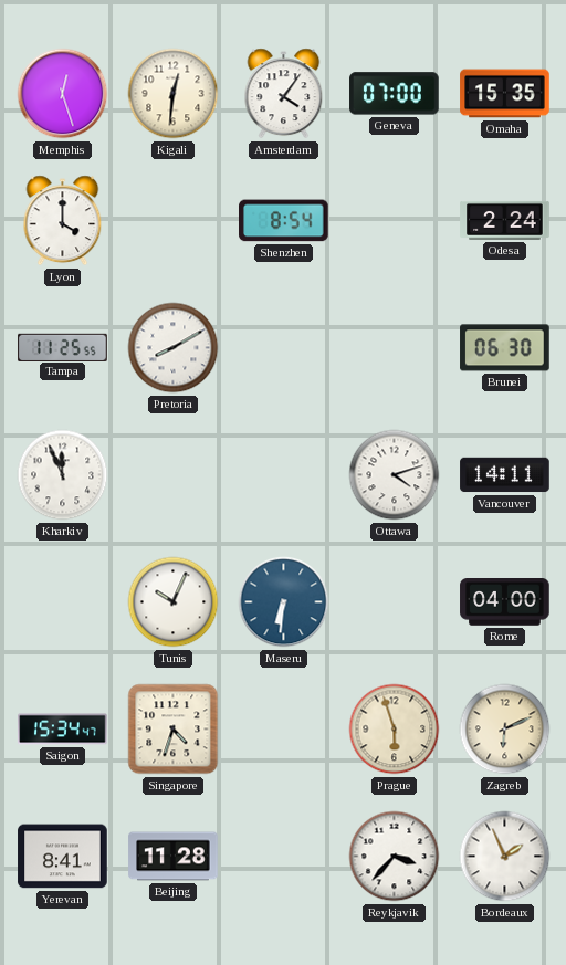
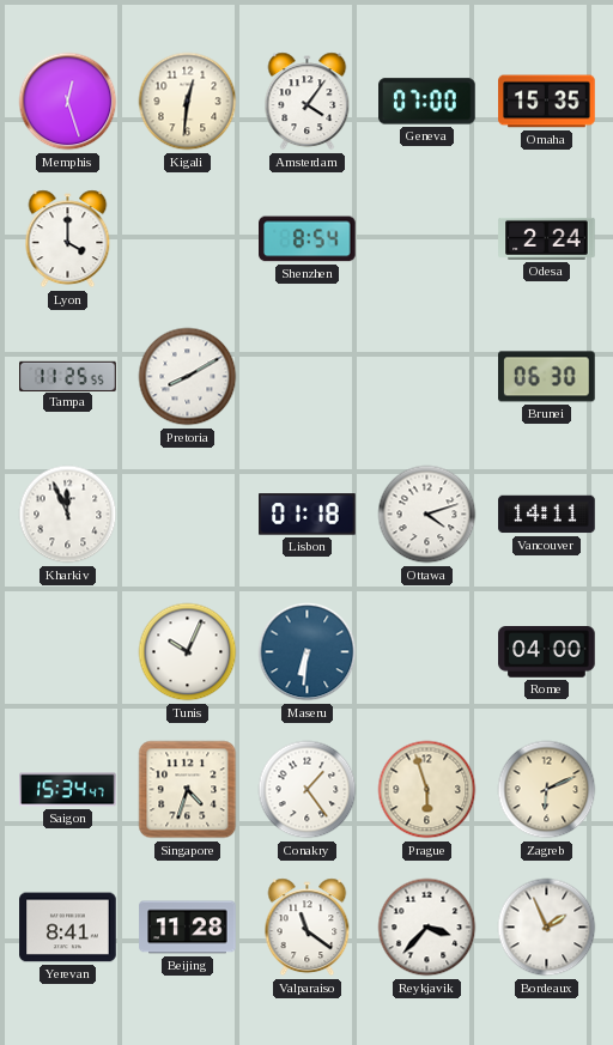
Lisbon: none -> 01:18 (308, 515)
Conakry: none -> 1:24 (308, 790)
Valparaiso: none -> 11:21 (308, 928)
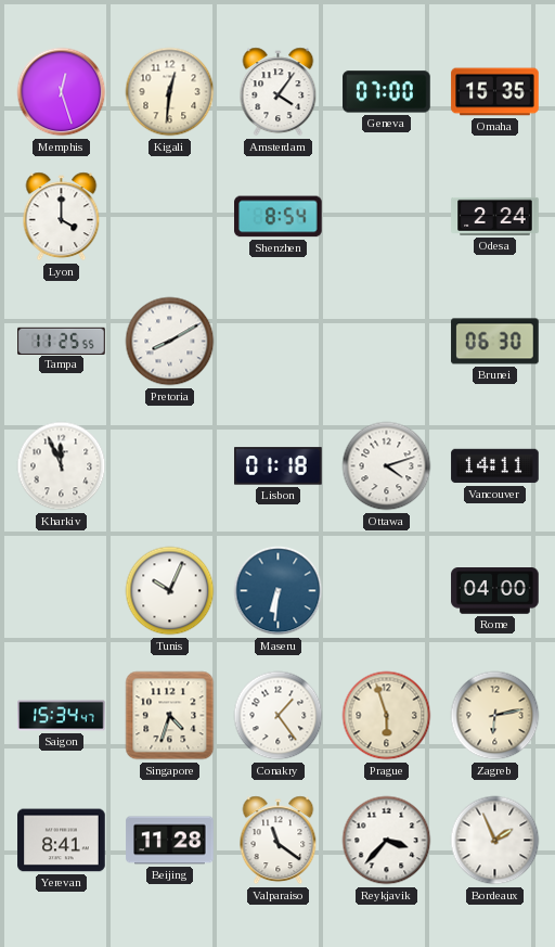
Zagreb: 6:11 -> 6:13 (495, 716)
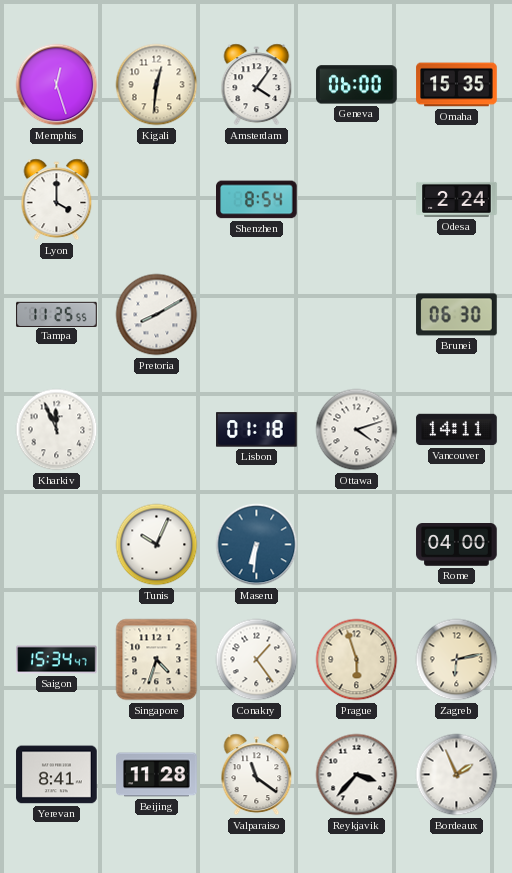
Geneva: 07:00 -> 06:00 (357, 85)
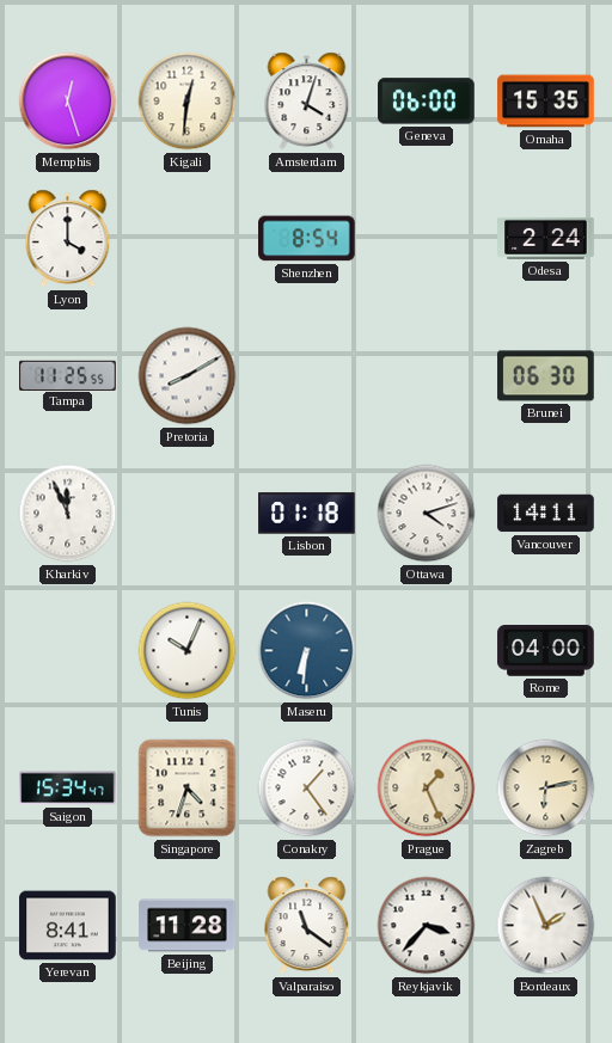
Amsterdam: 4:06 -> 4:03 (307, 102)
Prague: 5:57 -> 1:26 (427, 789)
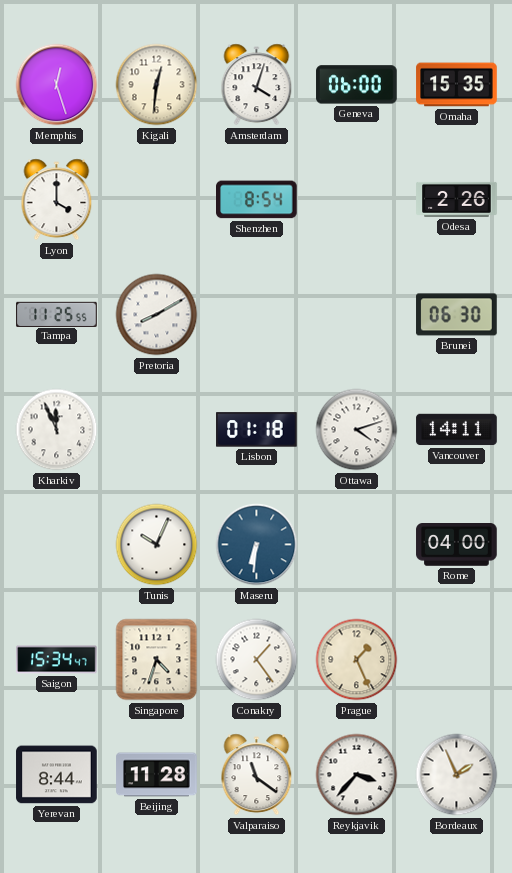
Odesa: 2:24 -> 2:26 (457, 199)
Zagreb: 6:13 -> none (546, 789)
Yerevan: 8:41 -> 8:44 (57, 775)
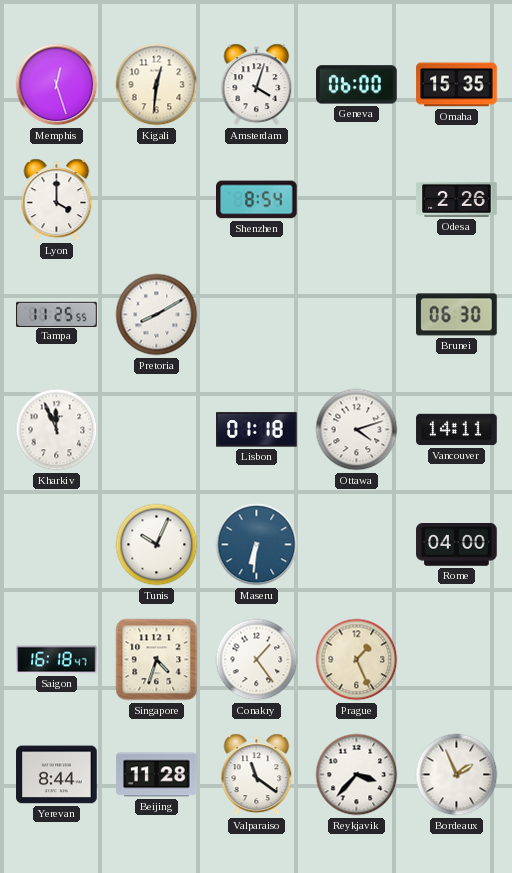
Saigon: 15:34 -> 16:18 (57, 660)
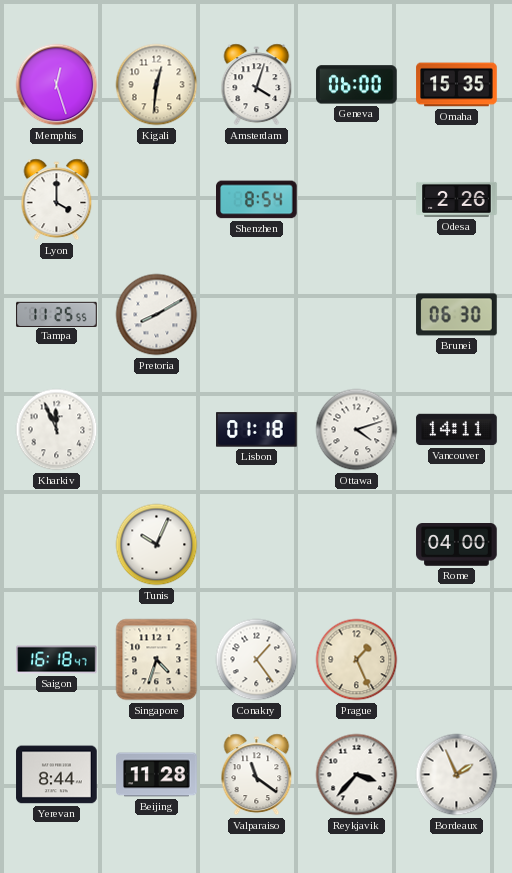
Maseru: 6:31 -> none (257, 545)
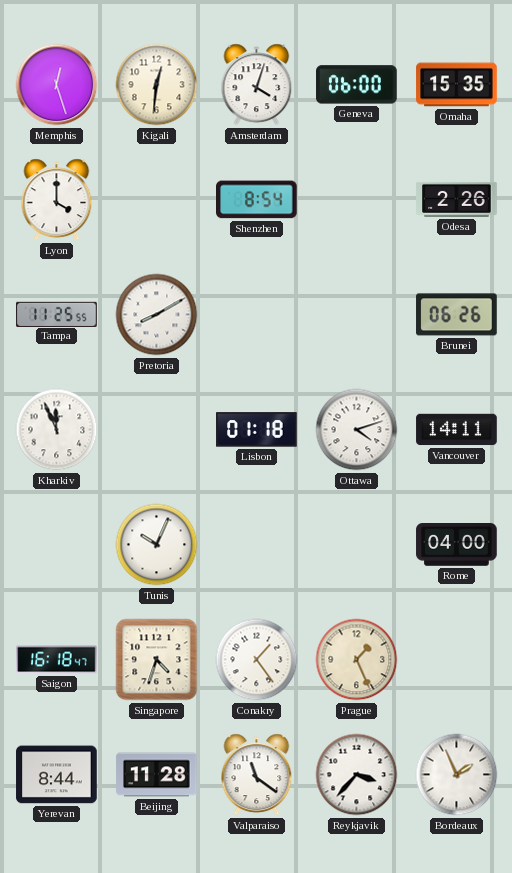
Brunei: 06:30 -> 06:26 (457, 315)
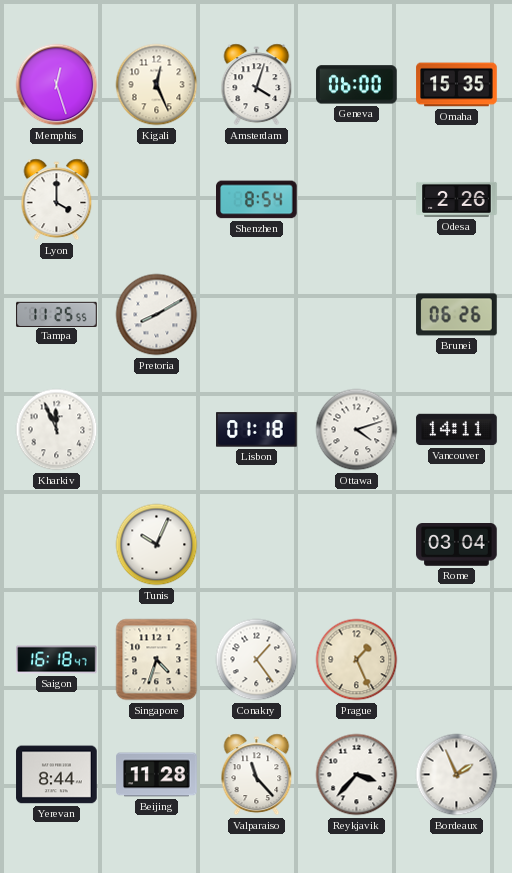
Kigali: 12:31 -> 12:26 (157, 85)
Rome: 04:00 -> 03:04 (457, 545)
Valparaiso: 11:21 -> 11:23 (257, 775)
